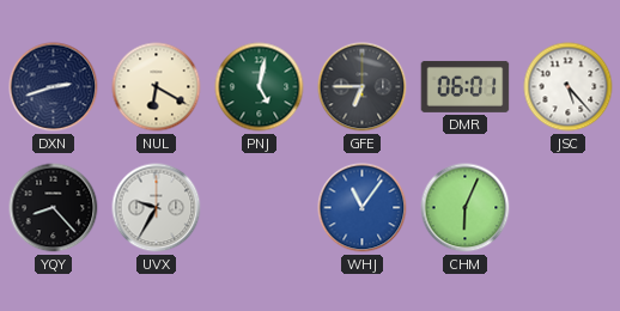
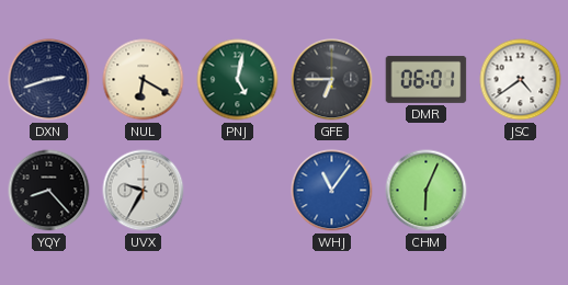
JSC: 5:23 -> 4:39 (521, 80)
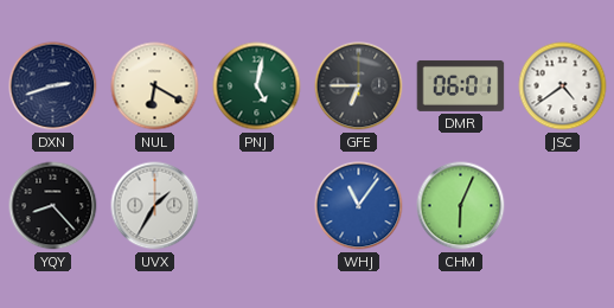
UVX: 9:35 -> 1:35 (155, 206)
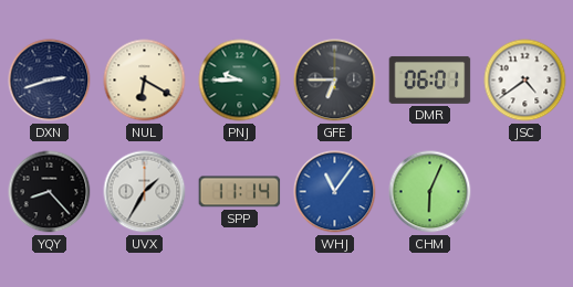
PNJ: 5:02 -> 9:45 (240, 81)
SPP: none -> 11:14 (240, 192)
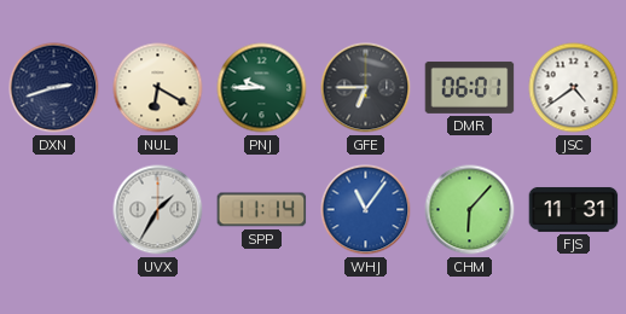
YQY: 8:23 -> none (50, 192)
CHM: 6:04 -> 6:07 (470, 210)
FJS: none -> 11:31 (574, 209)
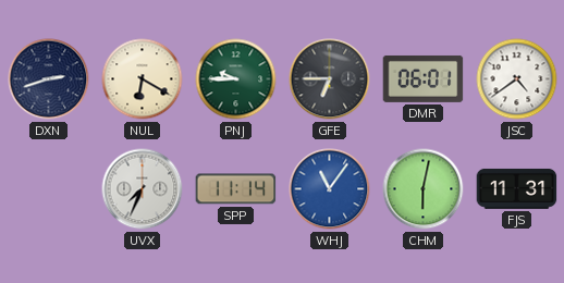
UVX: 1:35 -> 7:34 (143, 189)
CHM: 6:07 -> 6:02 (424, 189)
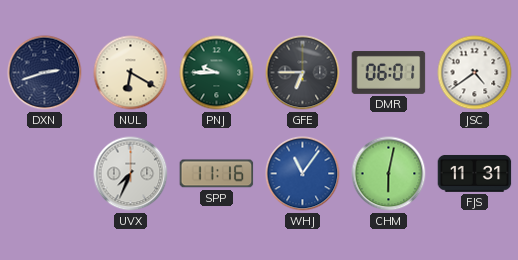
SPP: 11:14 -> 11:16 (217, 174)
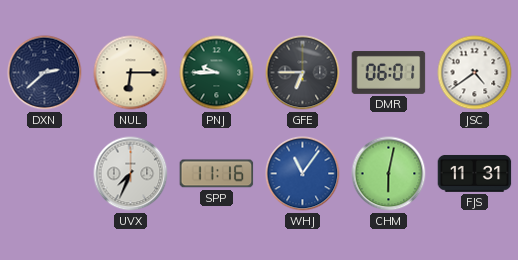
DXN: 2:42 -> 2:38 (45, 73)
NUL: 6:20 -> 6:15 (131, 73)
